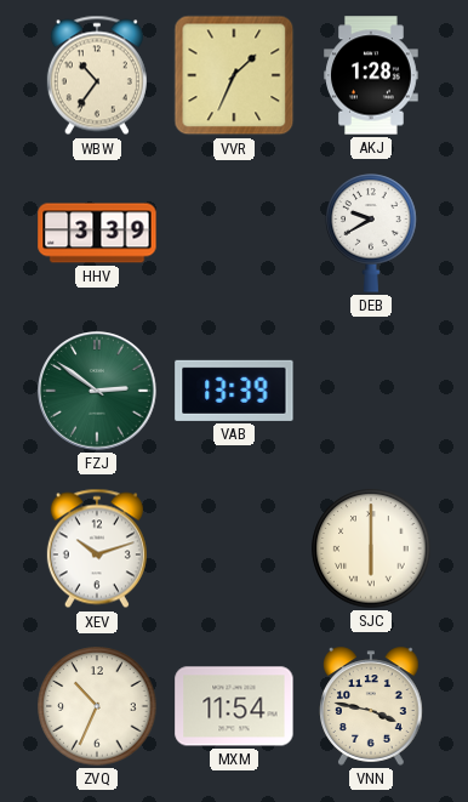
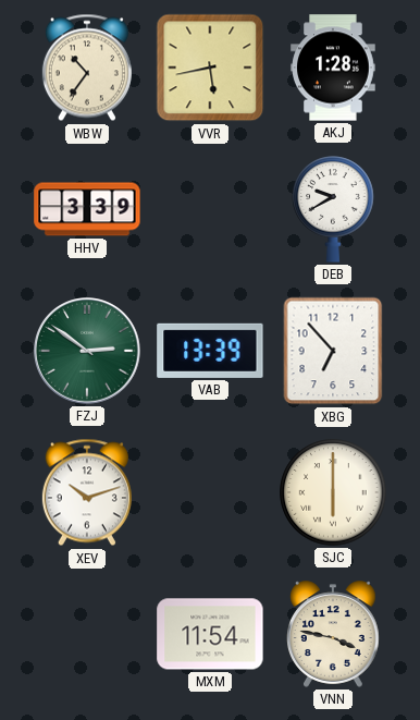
VVR: 1:34 -> 5:43 (210, 68)
XBG: none -> 6:53 (333, 351)
ZVQ: 10:34 -> none (97, 706)
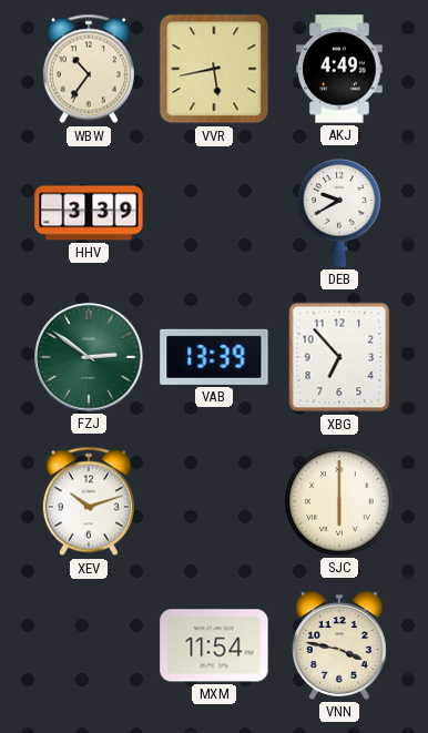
AKJ: 1:28 -> 4:49 (339, 69)
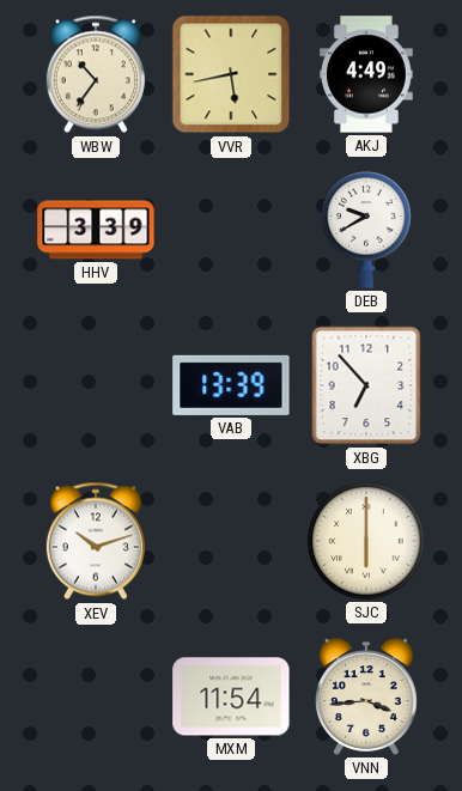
FZJ: 2:51 -> none (89, 357)
VNN: 3:47 -> 3:44 (367, 696)
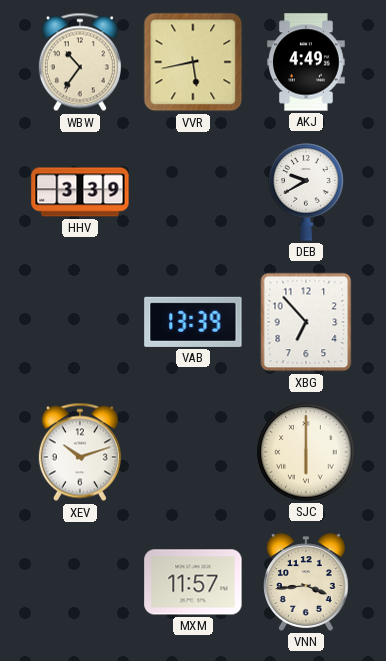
MXM: 11:54 -> 11:57 (193, 582)
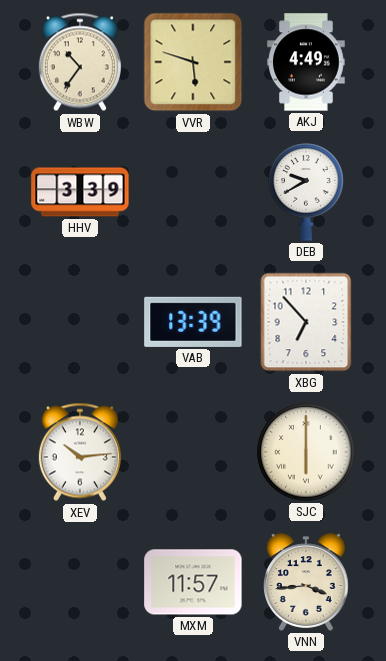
VVR: 5:43 -> 5:48 (193, 62)
XEV: 10:12 -> 10:14 (80, 452)
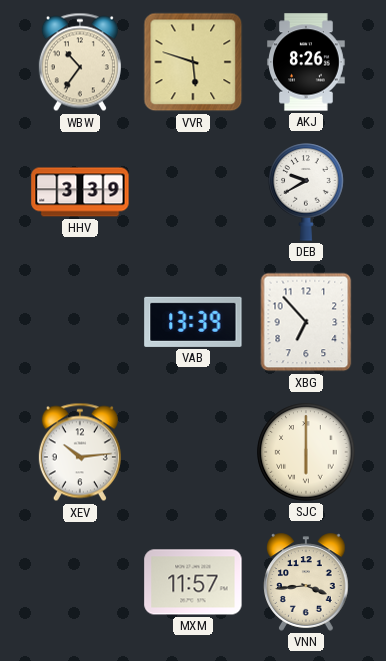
AKJ: 4:49 -> 8:26 (306, 62)
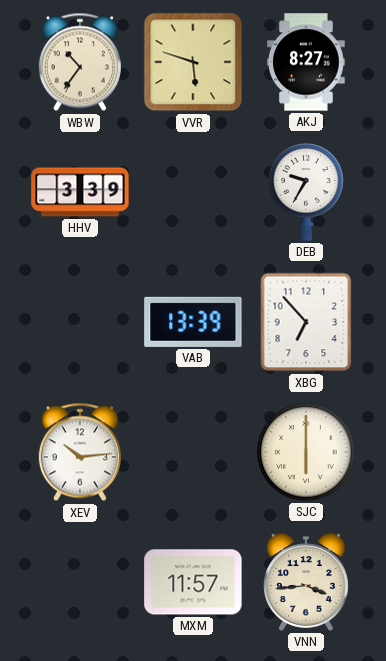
AKJ: 8:26 -> 8:27 (306, 62)
DEB: 9:40 -> 9:35 (306, 192)
